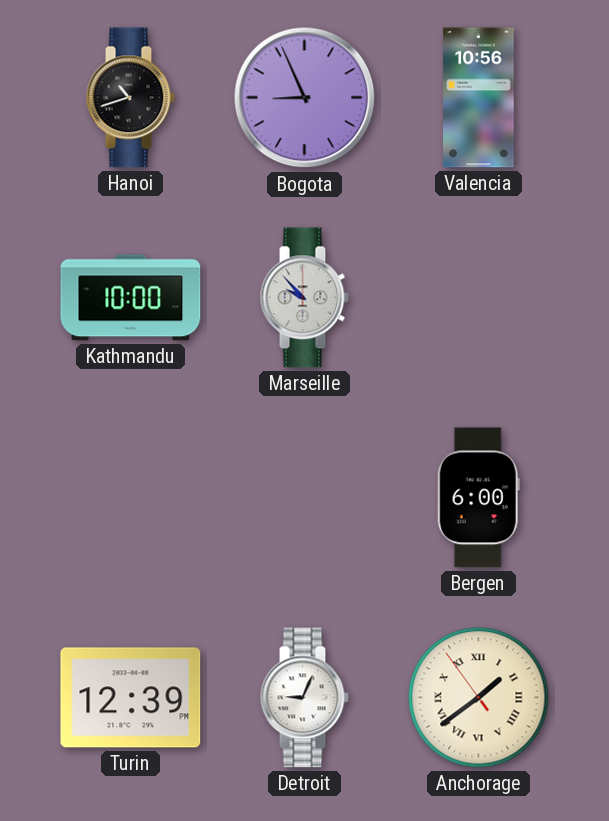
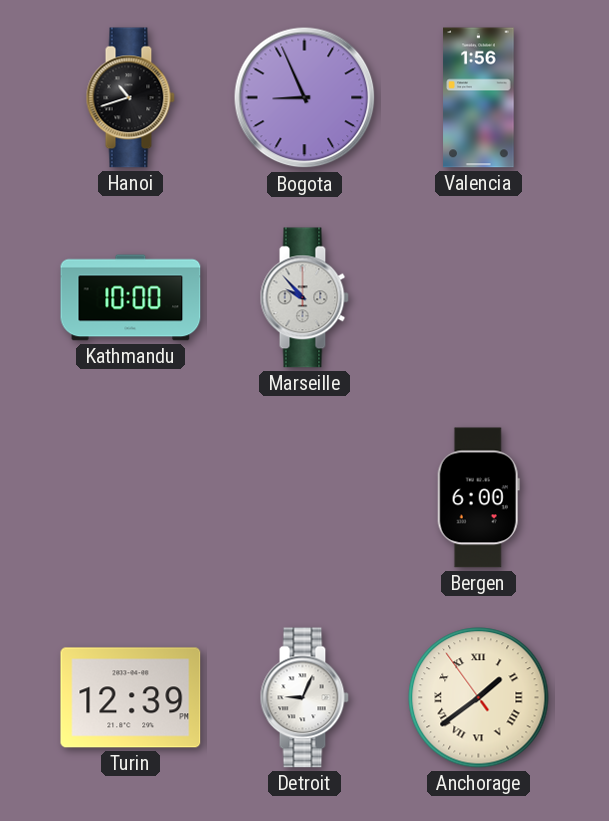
Valencia: 10:56 -> 1:56 (479, 98)
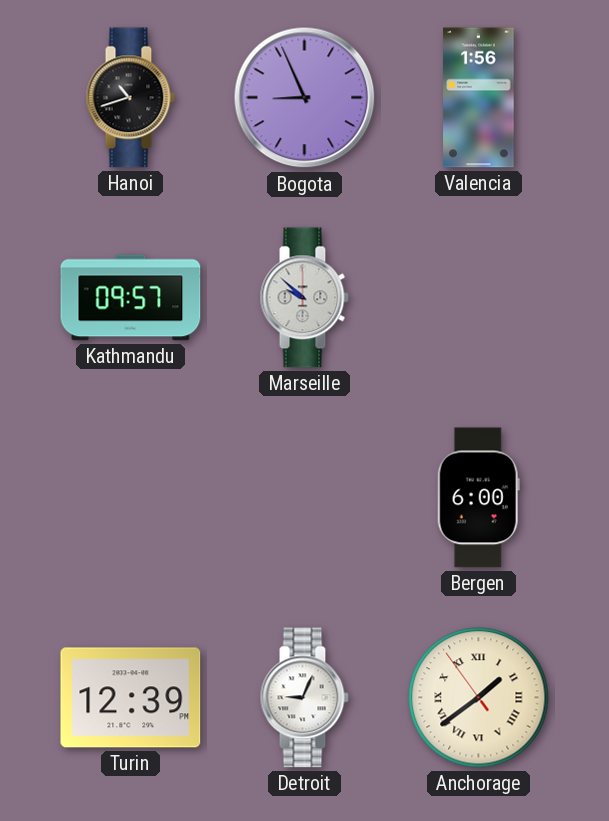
Kathmandu: 10:00 -> 09:57 (131, 298)
Marseille: 9:53 -> 9:52 (304, 298)
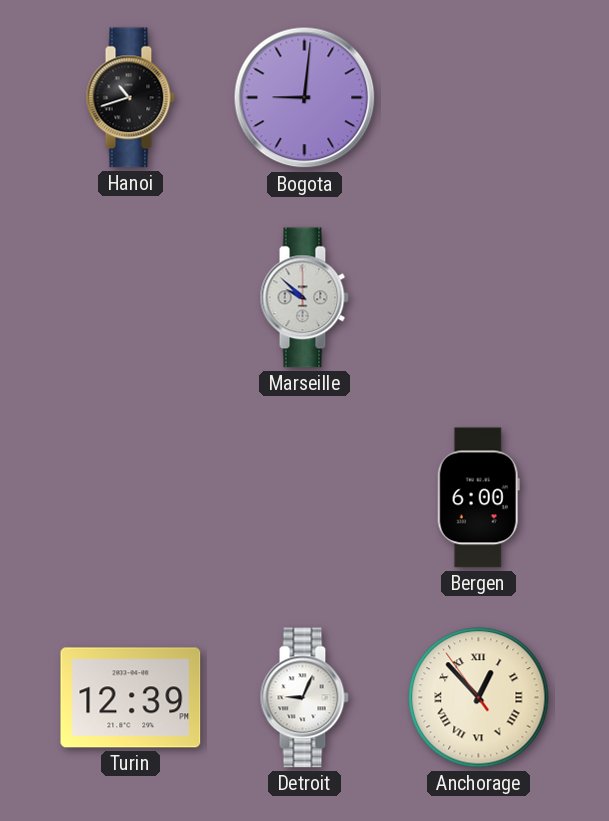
Bogota: 8:56 -> 9:01 (305, 98)
Valencia: 1:56 -> none (479, 98)
Kathmandu: 09:57 -> none (131, 298)
Anchorage: 1:38 -> 12:52 (479, 698)
